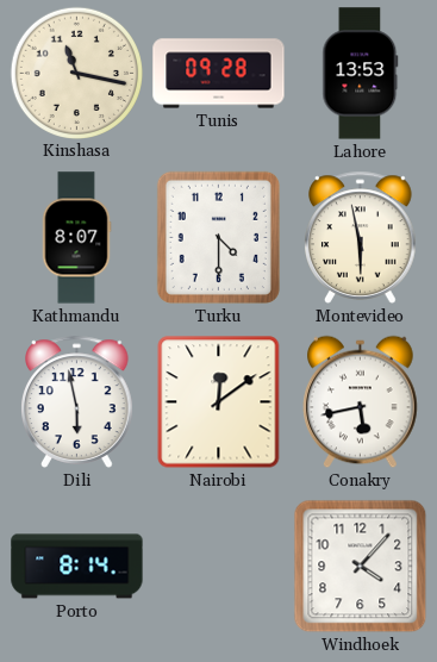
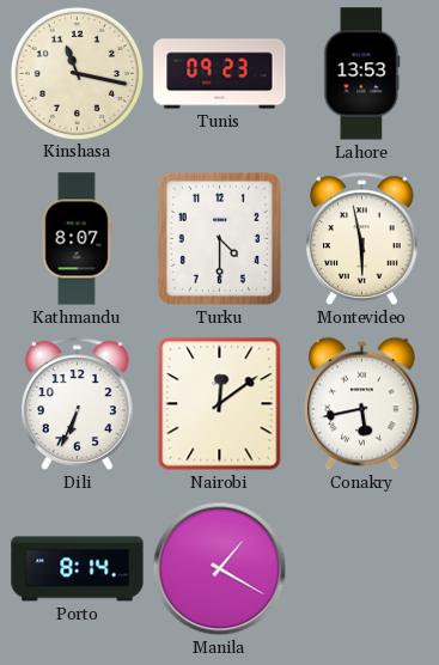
Tunis: 09:28 -> 09:23 (220, 74)
Dili: 5:58 -> 6:34 (78, 403)
Manila: none -> 1:20 (220, 569)
Windhoek: 4:07 -> none (361, 567)
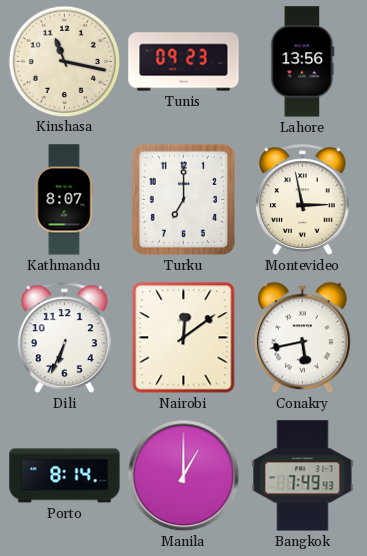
Lahore: 13:53 -> 13:56 (303, 62)
Turku: 4:30 -> 7:00 (183, 199)
Montevideo: 5:58 -> 2:58 (303, 199)
Manila: 1:20 -> 1:00 (184, 476)
Bangkok: none -> 7:49 (303, 476)
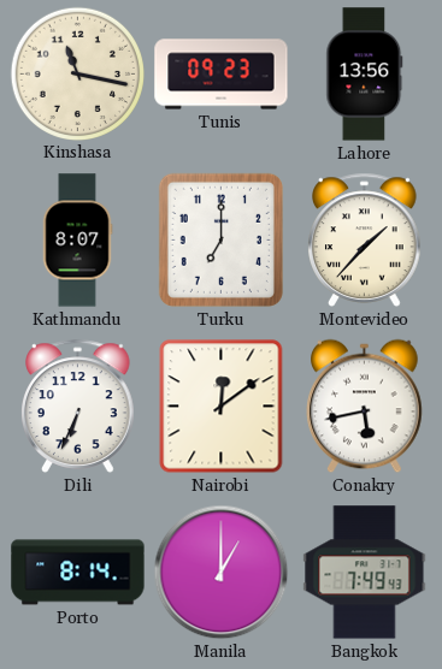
Montevideo: 2:58 -> 1:37 (365, 239)
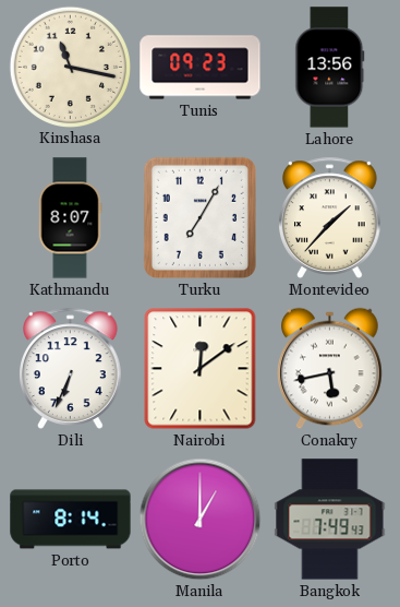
Turku: 7:00 -> 7:05 (199, 217)
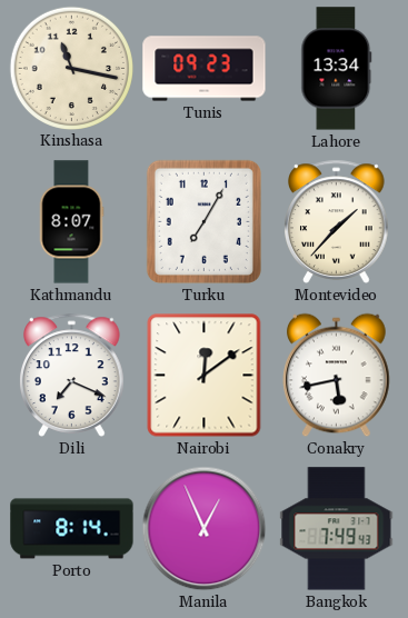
Lahore: 13:56 -> 13:34 (337, 69)
Dili: 6:34 -> 7:19 (72, 375)
Manila: 1:00 -> 12:56 (205, 529)
